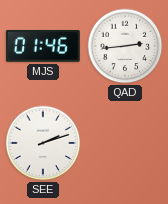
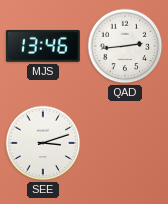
MJS: 01:46 -> 13:46 (43, 46)
SEE: 2:12 -> 3:12 (43, 143)
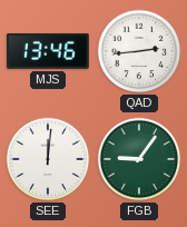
SEE: 3:12 -> 12:01 (48, 159)
FGB: none -> 9:06 (139, 159)
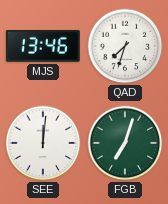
QAD: 2:44 -> 7:33 (125, 46)
FGB: 9:06 -> 7:03 (125, 143)
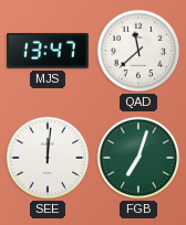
MJS: 13:46 -> 13:47 (48, 51)
QAD: 7:33 -> 11:38 (138, 51)
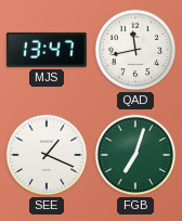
QAD: 11:38 -> 11:43 (135, 50)
SEE: 12:01 -> 1:19 (47, 155)
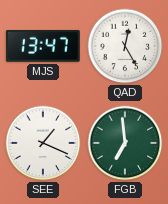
QAD: 11:43 -> 12:25 (125, 46)
FGB: 7:03 -> 6:59 (125, 143)
